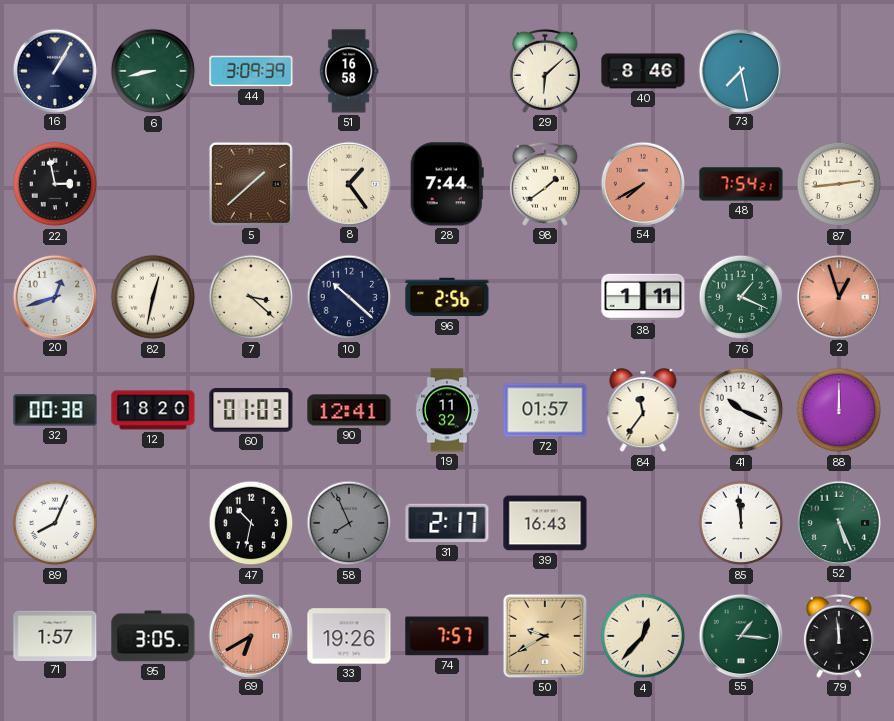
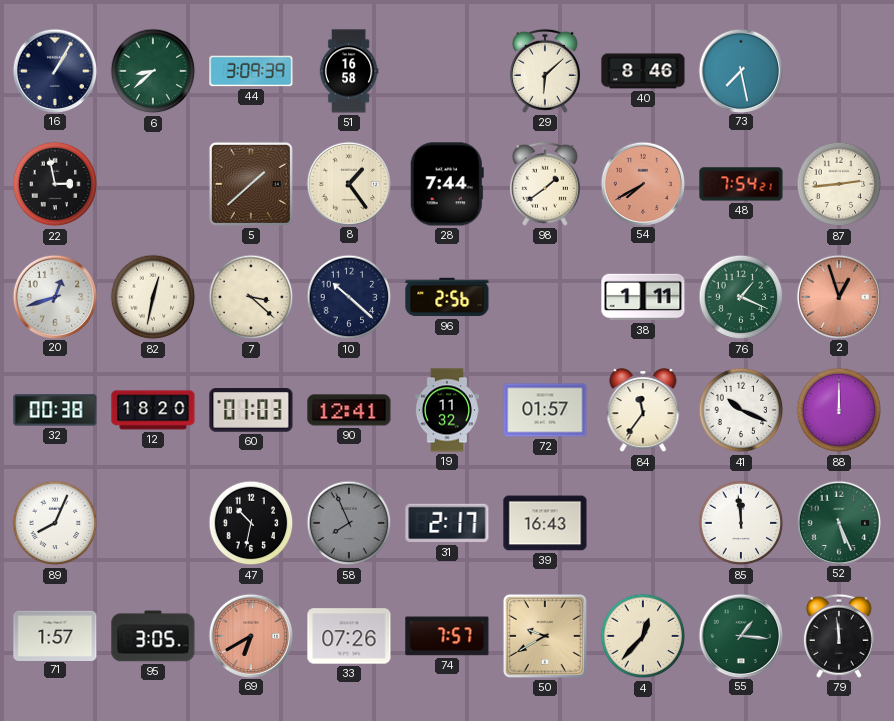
6: 8:43 -> 8:38 (153, 71)
33: 19:26 -> 07:26 (349, 636)
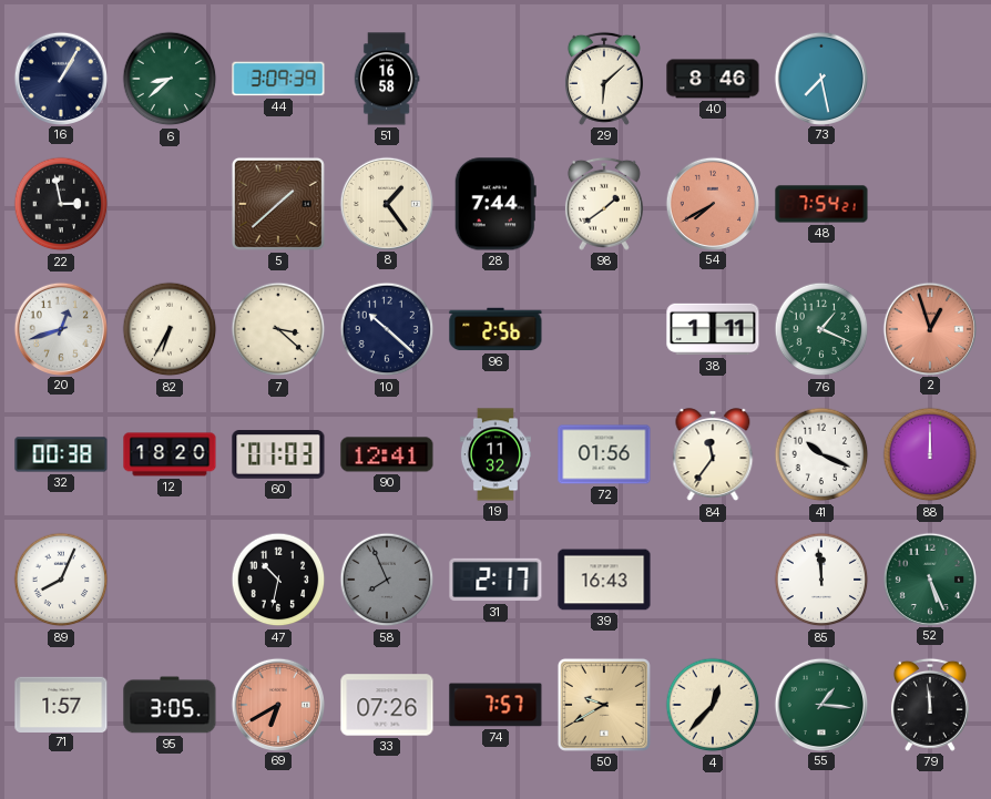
87: 2:44 -> none (839, 184)
82: 12:32 -> 6:35 (170, 329)
72: 01:57 -> 01:56 (604, 454)
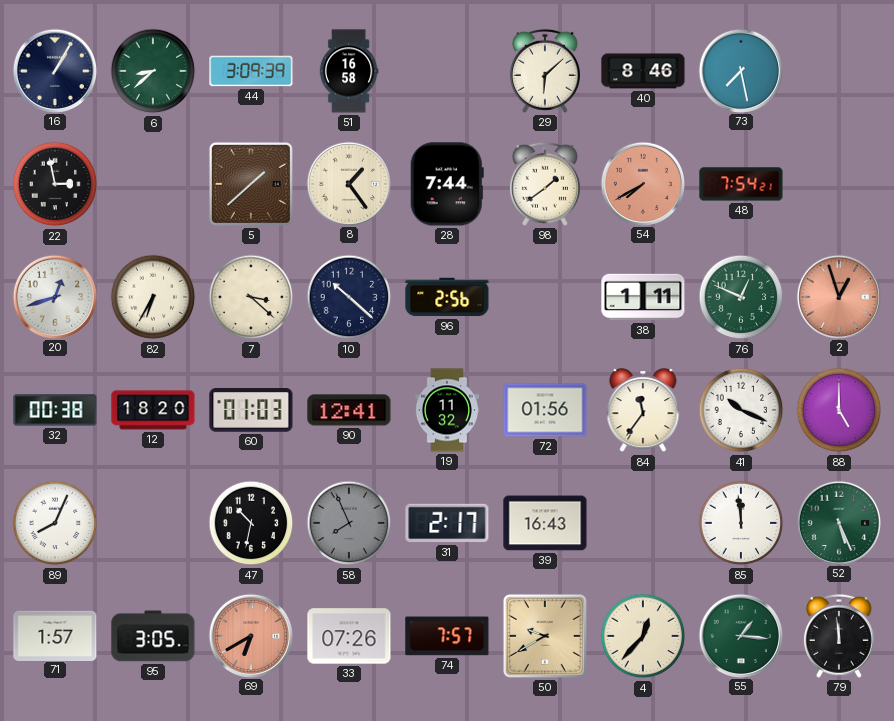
76: 1:19 -> 12:49 (741, 297)
88: 12:00 -> 5:00 (839, 410)
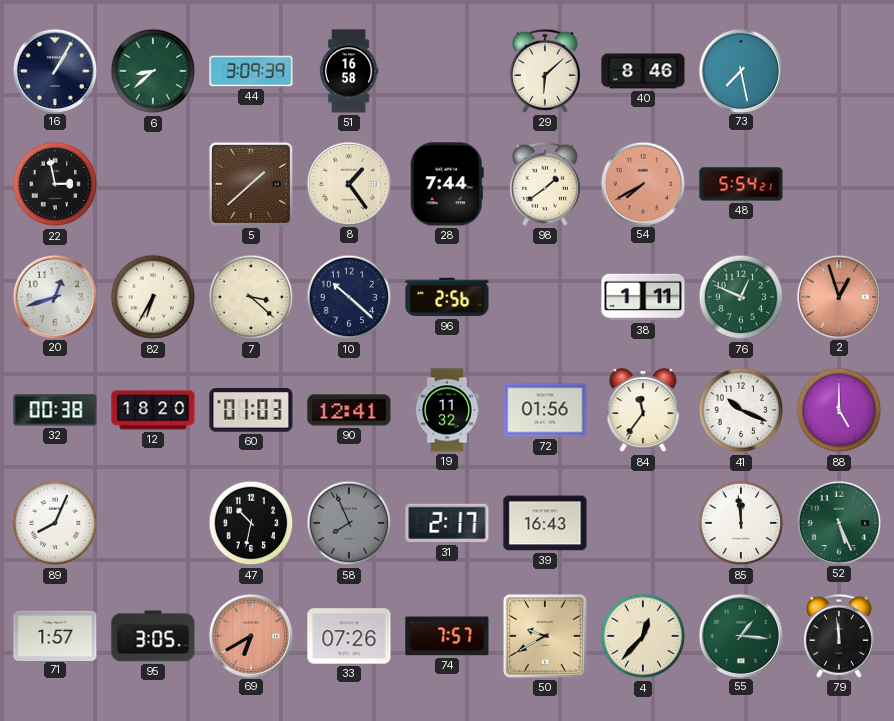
48: 7:54 -> 5:54 (741, 184)
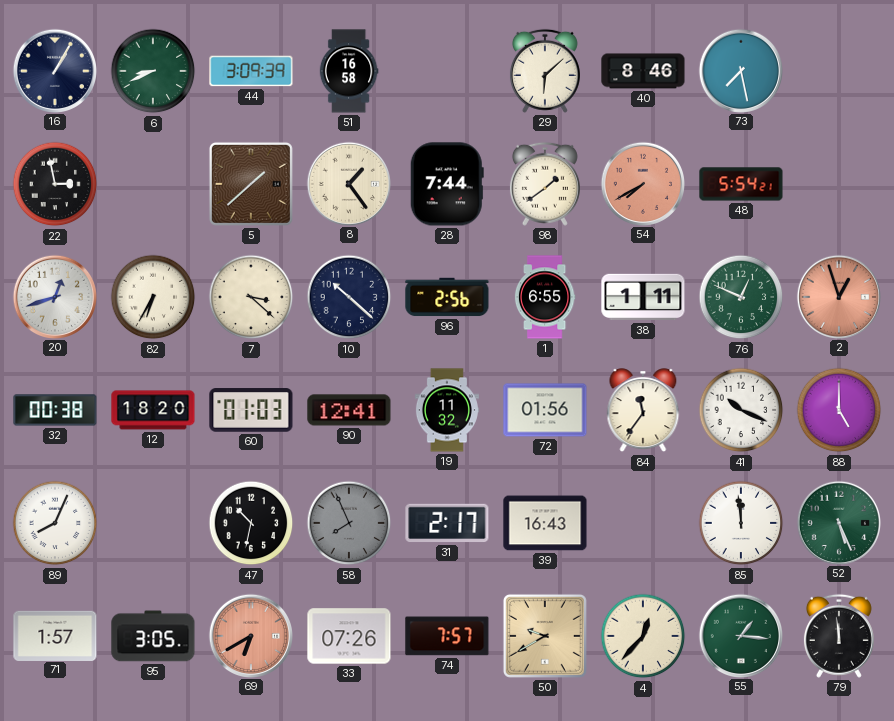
6: 8:38 -> 8:41 (153, 71)
1: none -> 6:55 (545, 297)
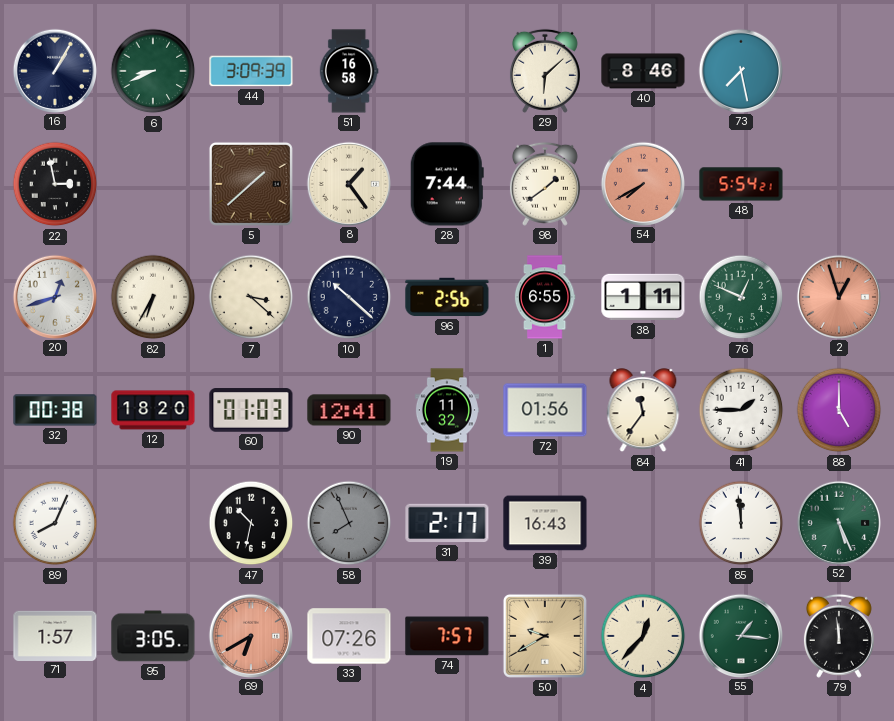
41: 10:19 -> 1:45 (741, 410)
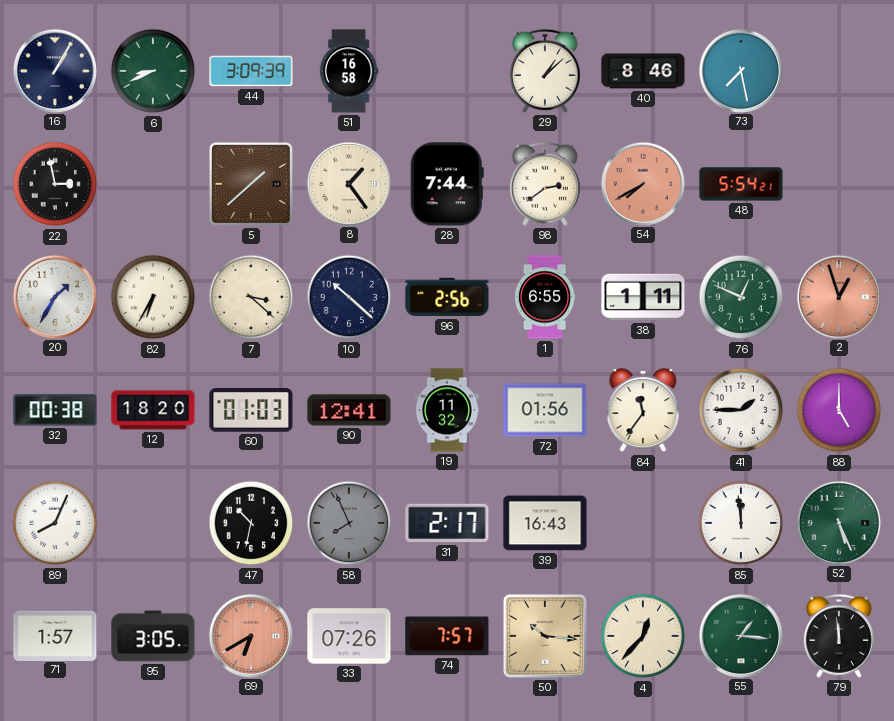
29: 6:08 -> 1:08 (545, 71)
98: 1:39 -> 2:39 (545, 184)
20: 12:42 -> 1:35 (54, 296)
50: 9:40 -> 10:16 (545, 636)
